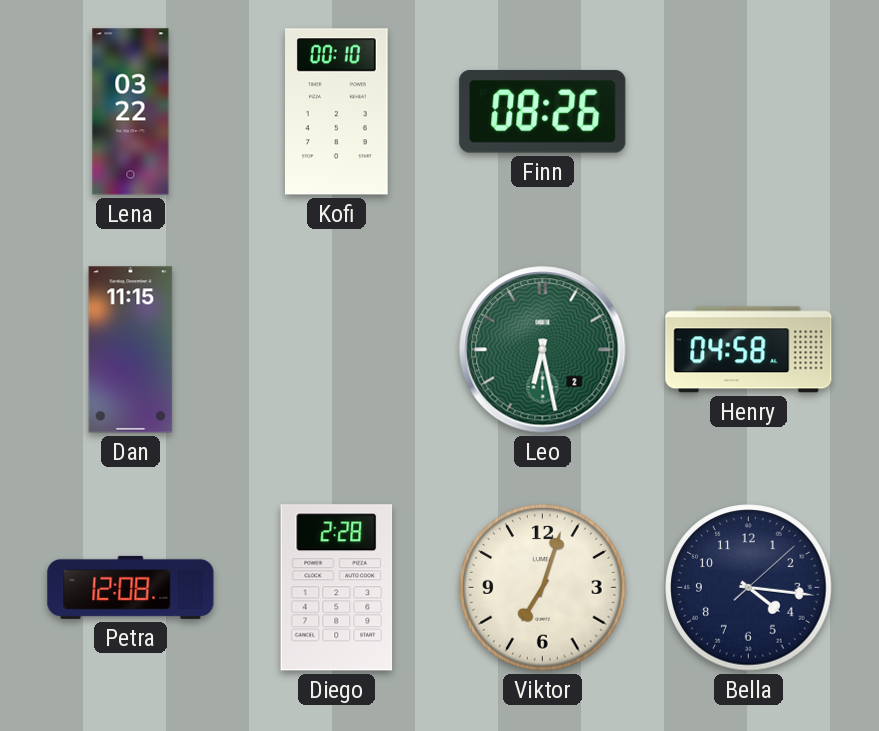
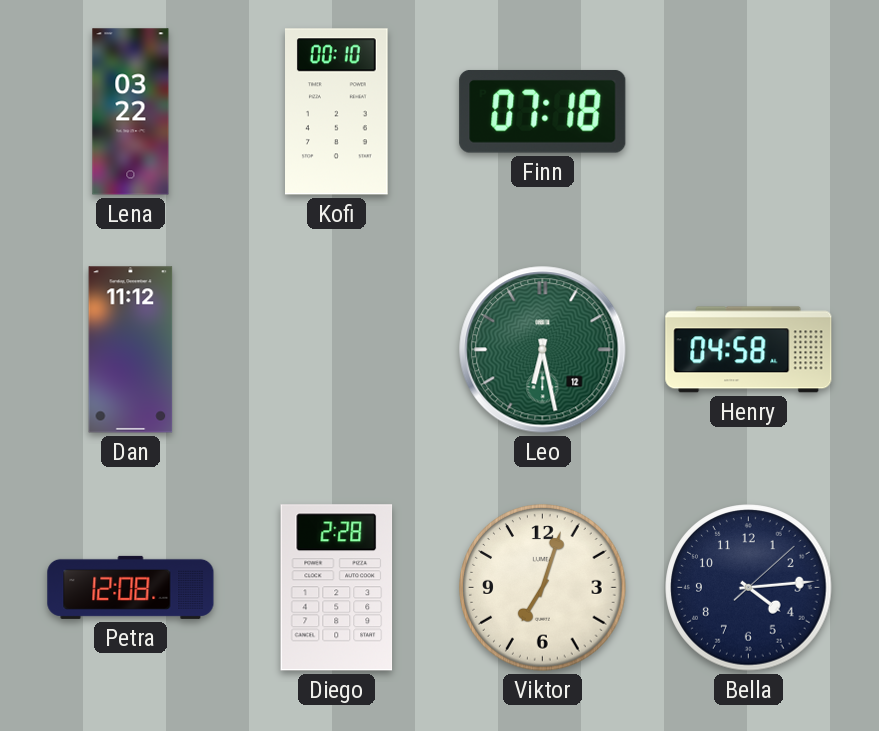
Finn: 08:26 -> 07:18 (543, 111)
Dan: 11:15 -> 11:12 (131, 350)
Leo date: 2 -> 12 (543, 350)
Bella: 4:16 -> 4:14 (749, 588)
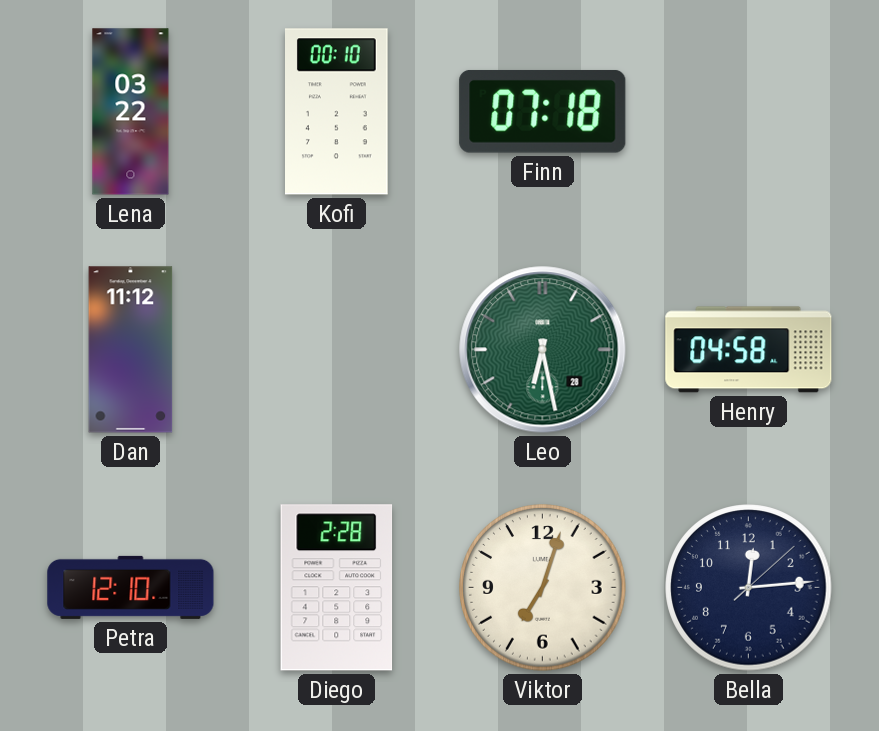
Leo date: 12 -> 28 (543, 350)
Petra: 12:08 -> 12:10 (131, 587)
Bella: 4:14 -> 12:14 (749, 588)
